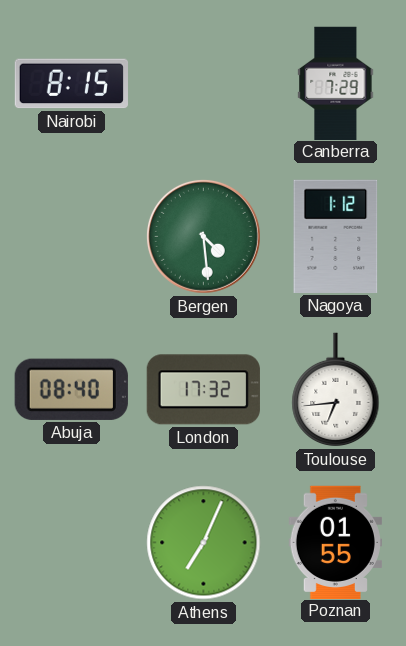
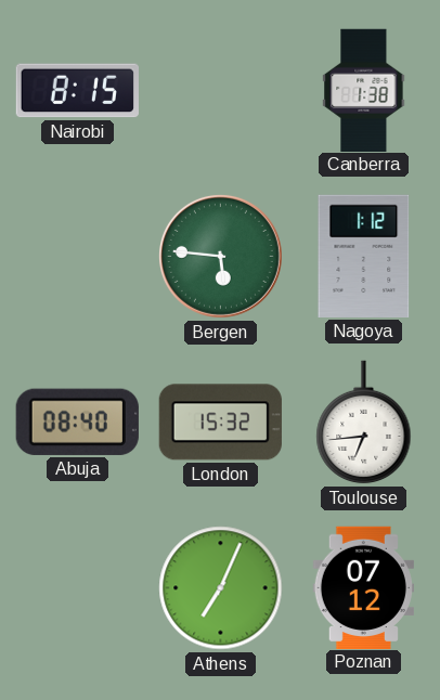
Canberra: 7:29 -> 1:38 (364, 90)
Bergen: 4:29 -> 5:46 (220, 256)
London: 17:32 -> 15:32 (220, 423)
Poznan: 01:55 -> 07:12 (363, 587)
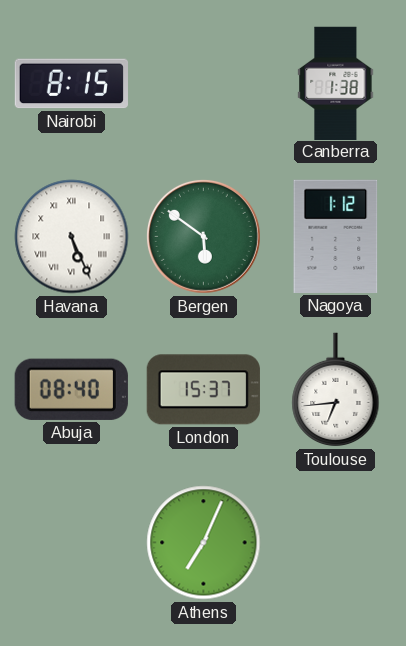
Havana: none -> 5:26 (72, 237)
Bergen: 5:46 -> 5:51 (203, 236)
London: 15:32 -> 15:37 (203, 390)
Poznan: 07:12 -> none (363, 587)
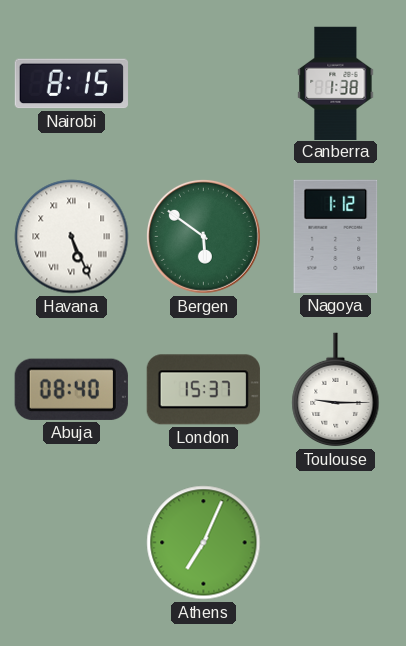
Toulouse: 6:44 -> 9:15 (336, 390)
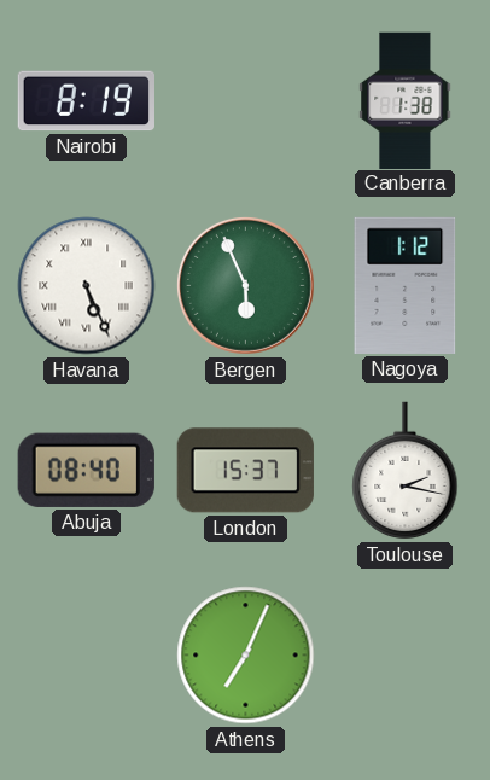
Nairobi: 8:15 -> 8:19 (86, 101)
Bergen: 5:51 -> 5:56 (245, 285)
Toulouse: 9:15 -> 2:17 (406, 471)
